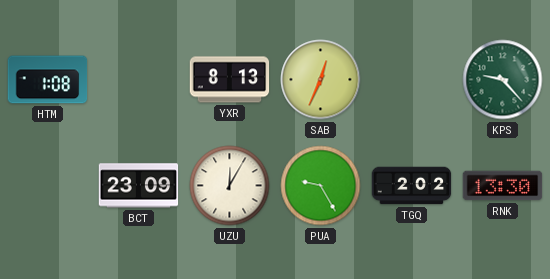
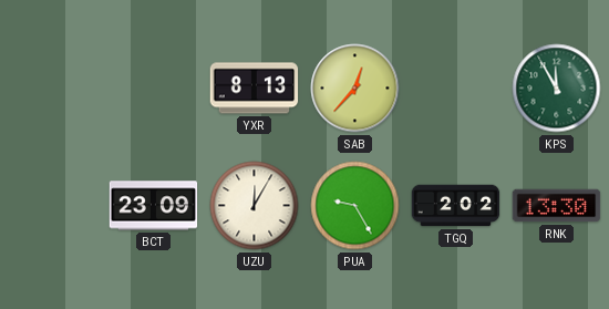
HTM: 1:08 -> none (48, 80)
SAB: 12:34 -> 12:37 (355, 89)
KPS: 9:23 -> 11:55 (557, 89)
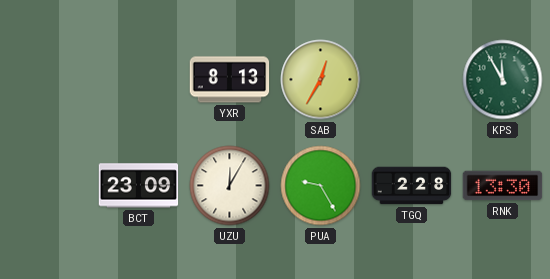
SAB: 12:37 -> 12:35 (321, 80)
TGQ: 2:02 -> 2:28 (412, 186)
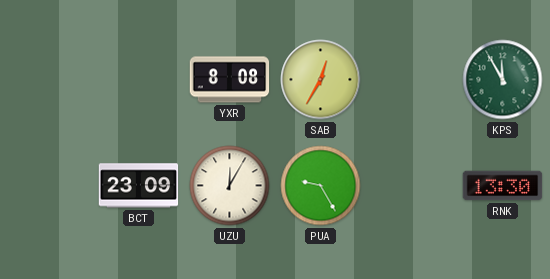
YXR: 8:13 -> 8:08 (230, 80)
TGQ: 2:28 -> none (412, 186)
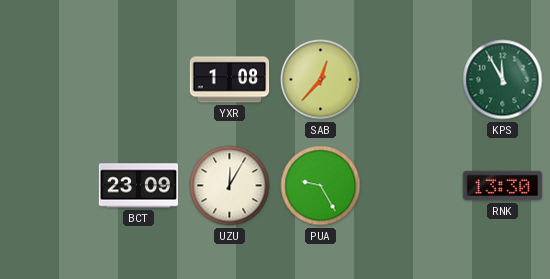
YXR: 8:08 -> 1:08 (230, 80)
SAB: 12:35 -> 12:37 (321, 80)
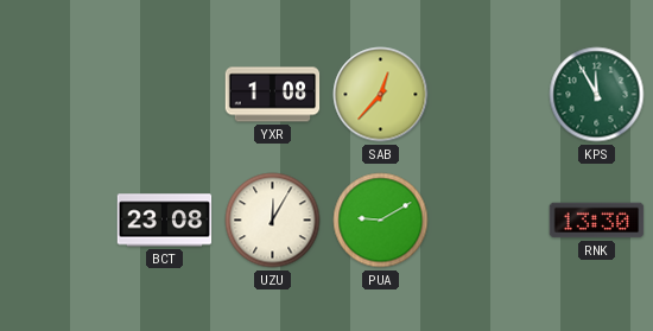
BCT: 23:09 -> 23:08 (165, 221)
PUA: 9:25 -> 9:10 (381, 221)
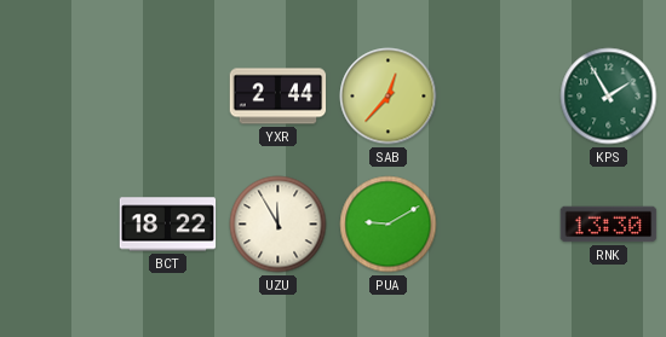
YXR: 1:08 -> 2:44 (279, 97)
KPS: 11:55 -> 1:55 (609, 97)
BCT: 23:08 -> 18:22 (168, 225)
UZU: 12:05 -> 11:55 (279, 225)
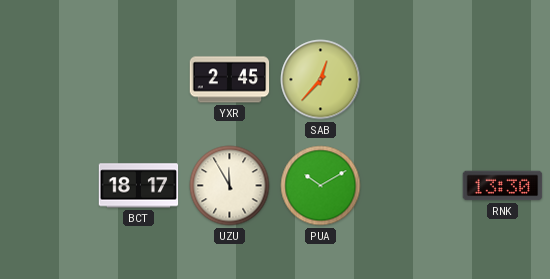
YXR: 2:44 -> 2:45 (230, 80)
KPS: 1:55 -> none (609, 97)
BCT: 18:22 -> 18:17 (139, 186)
PUA: 9:10 -> 10:10 (321, 186)
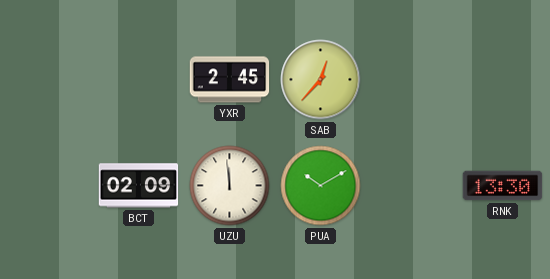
BCT: 18:17 -> 02:09 (139, 186)
UZU: 11:55 -> 11:59 (230, 186)
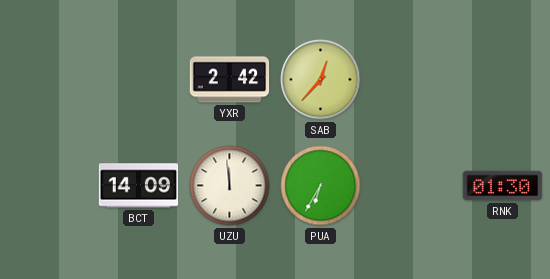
YXR: 2:45 -> 2:42 (230, 80)
BCT: 02:09 -> 14:09 (139, 186)
PUA: 10:10 -> 6:35 (321, 186)
RNK: 13:30 -> 01:30 (503, 186)
